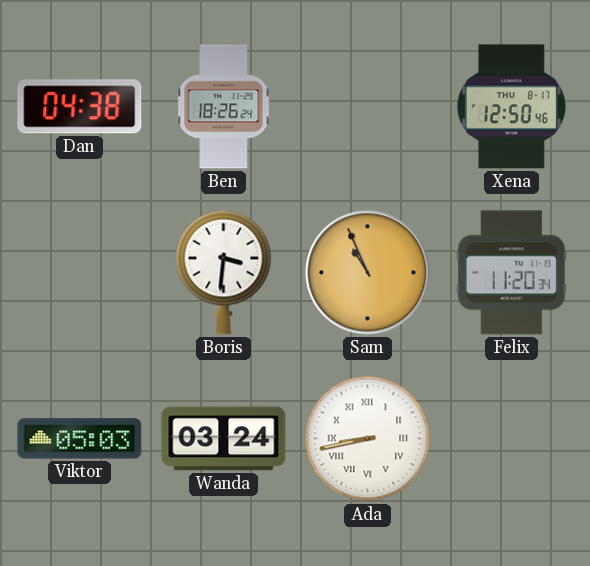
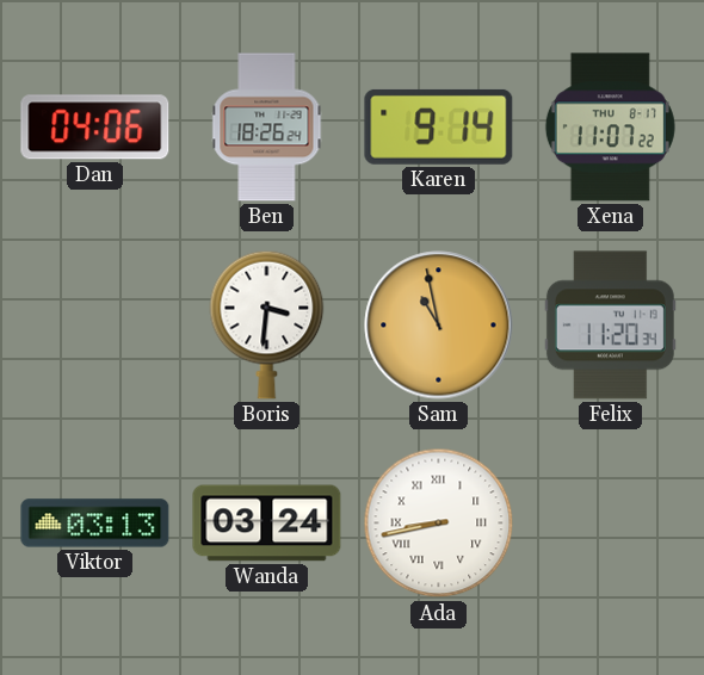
Dan: 04:38 -> 04:06 (95, 128)
Karen: none -> 9:14 (439, 126)
Xena: 12:50 -> 11:07 (610, 128)
Sam: 10:56 -> 10:58 (439, 326)
Viktor: 05:03 -> 03:13 (95, 524)
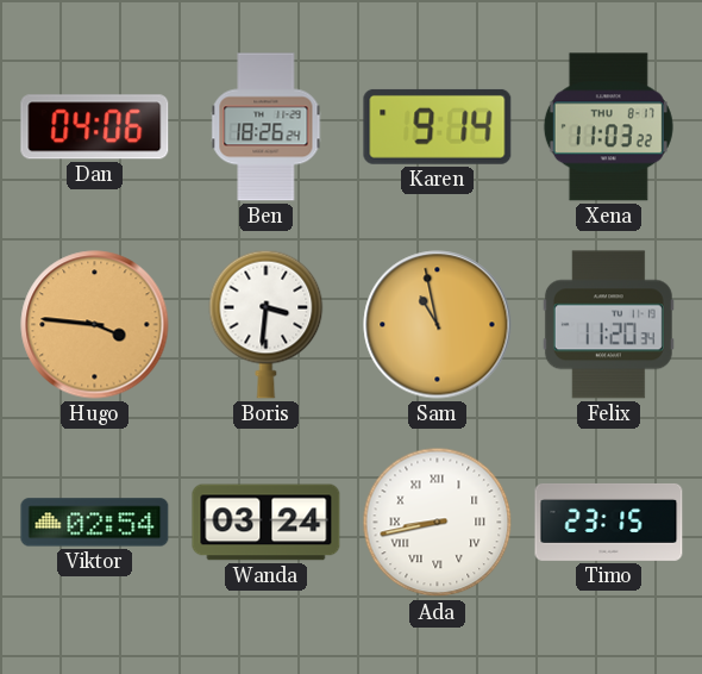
Xena: 11:07 -> 11:03 (608, 127)
Hugo: none -> 3:46 (95, 325)
Viktor: 03:13 -> 02:54 (95, 523)
Timo: none -> 23:15 (609, 522)
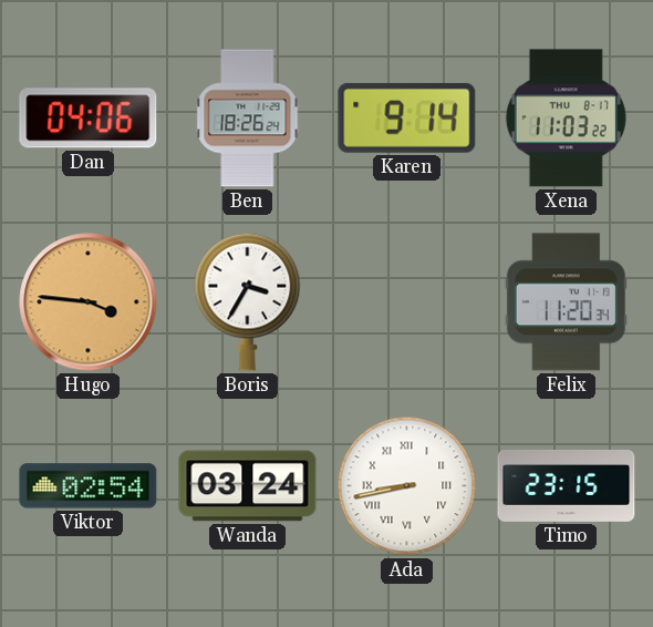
Boris: 3:31 -> 3:35 (248, 301)
Sam: 10:58 -> none (438, 325)
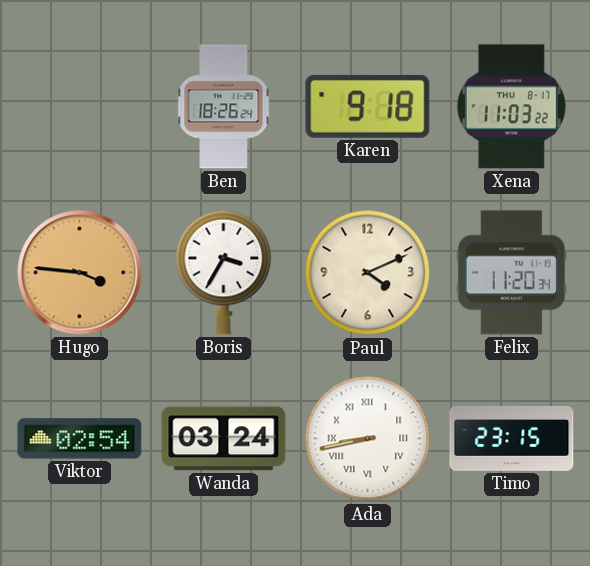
Dan: 04:06 -> none (89, 119)
Karen: 9:14 -> 9:18 (368, 106)
Paul: none -> 4:11 (368, 273)
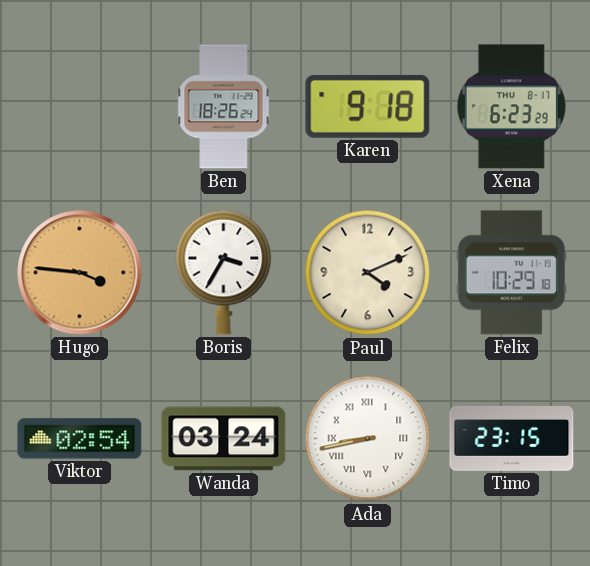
Xena: 11:03 -> 6:23 (511, 107)
Felix: 11:20 -> 10:29 (511, 273)
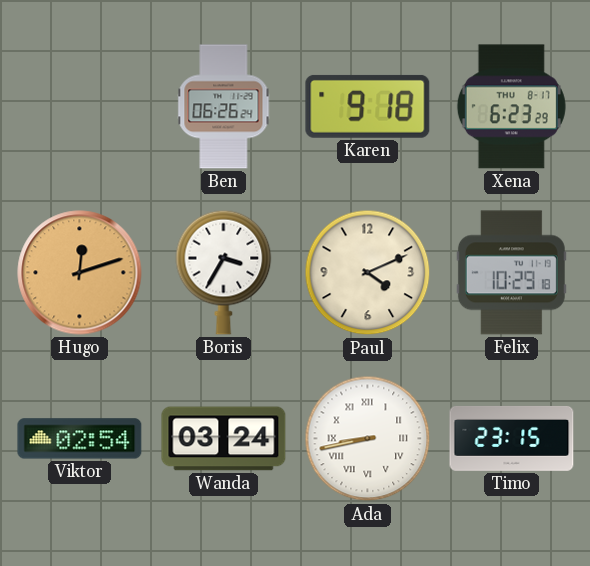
Ben: 18:26 -> 06:26 (224, 107)
Hugo: 3:46 -> 12:12 (80, 273)
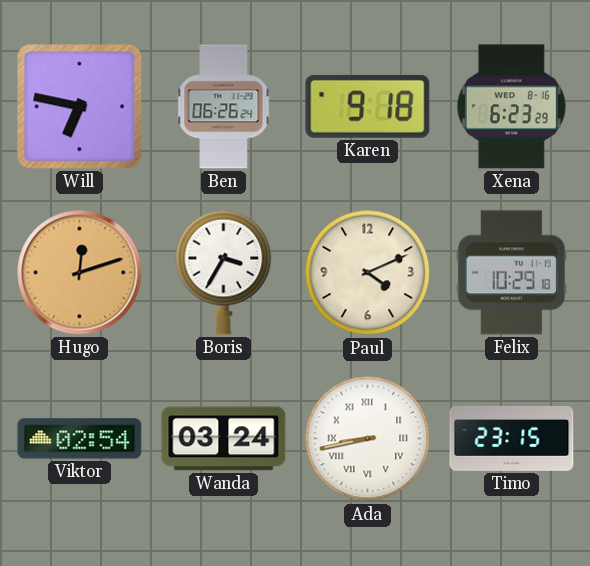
Will: none -> 6:47 (80, 107)
Xena date: THU 8-17 -> WED 8-16 (511, 107)
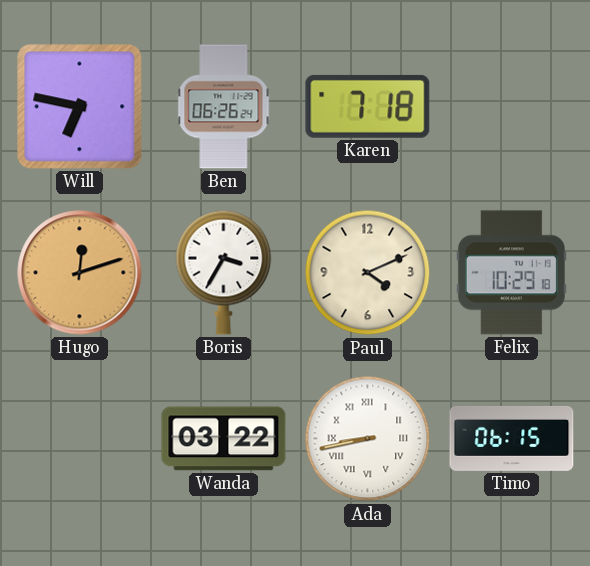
Karen: 9:18 -> 7:18 (368, 106)
Xena: 6:23 -> none (511, 107)
Viktor: 02:54 -> none (80, 439)
Wanda: 03:24 -> 03:22 (224, 439)
Timo: 23:15 -> 06:15 (512, 438)
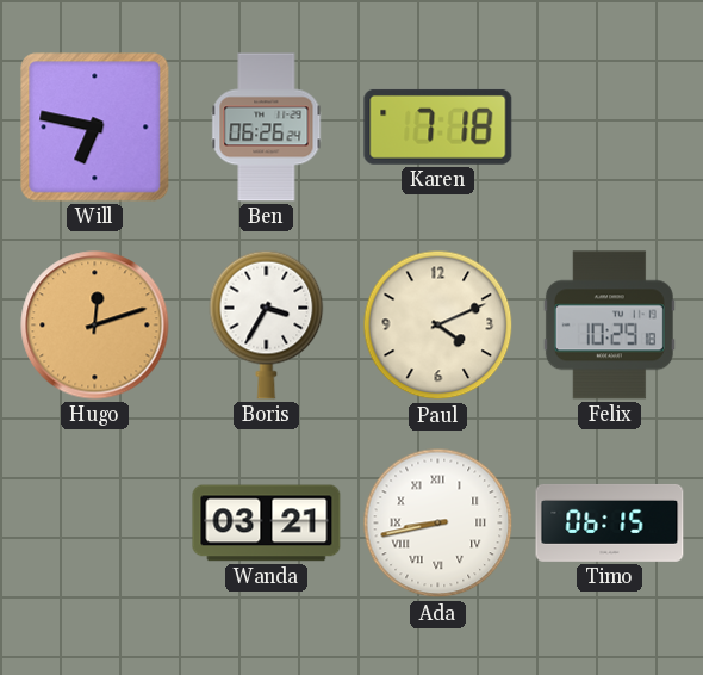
Wanda: 03:22 -> 03:21 (267, 524)
